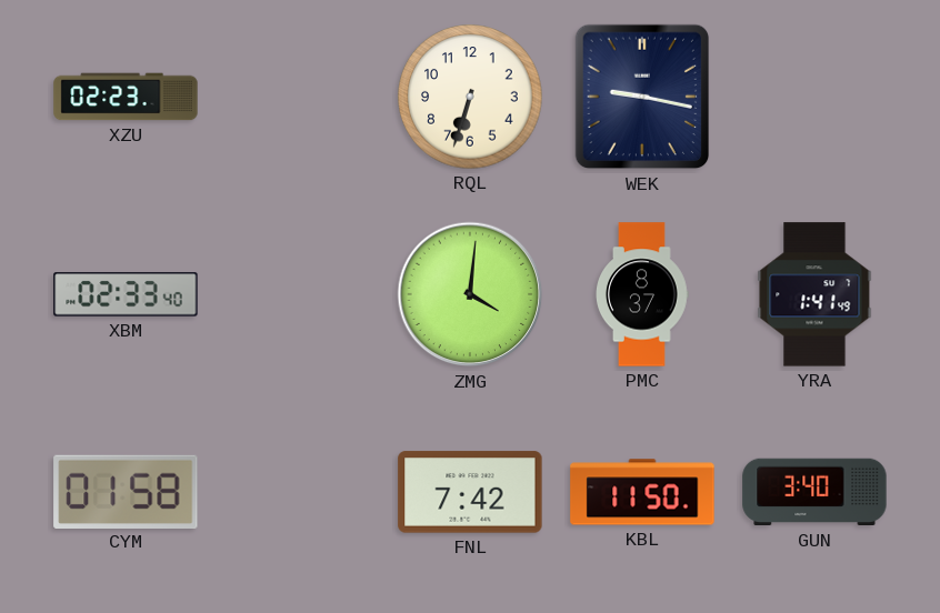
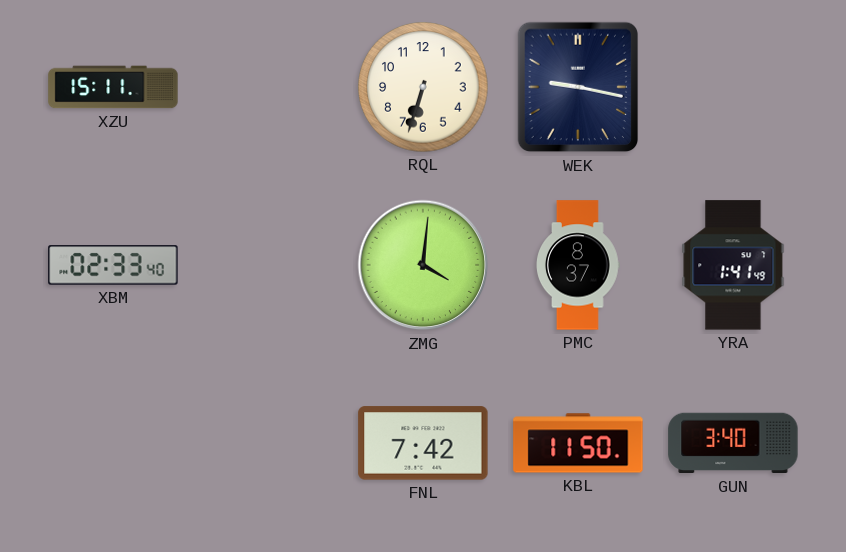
XZU: 02:23 -> 15:11 (113, 87)
CYM: 01:58 -> none (126, 491)
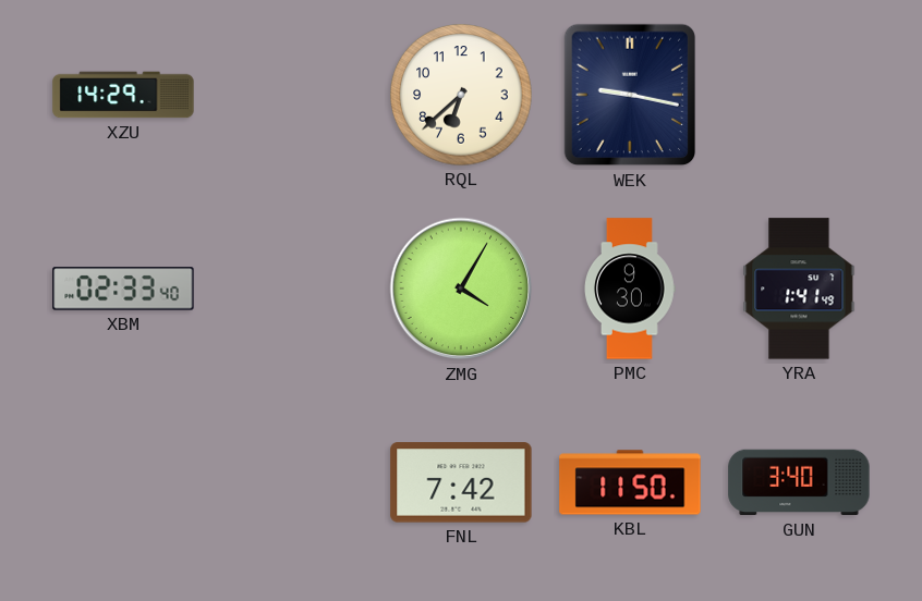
XZU: 15:11 -> 14:29 (123, 95)
RQL: 6:33 -> 6:38 (461, 95)
ZMG: 4:01 -> 4:05 (461, 289)
PMC: 8:37 -> 9:30 (631, 289)
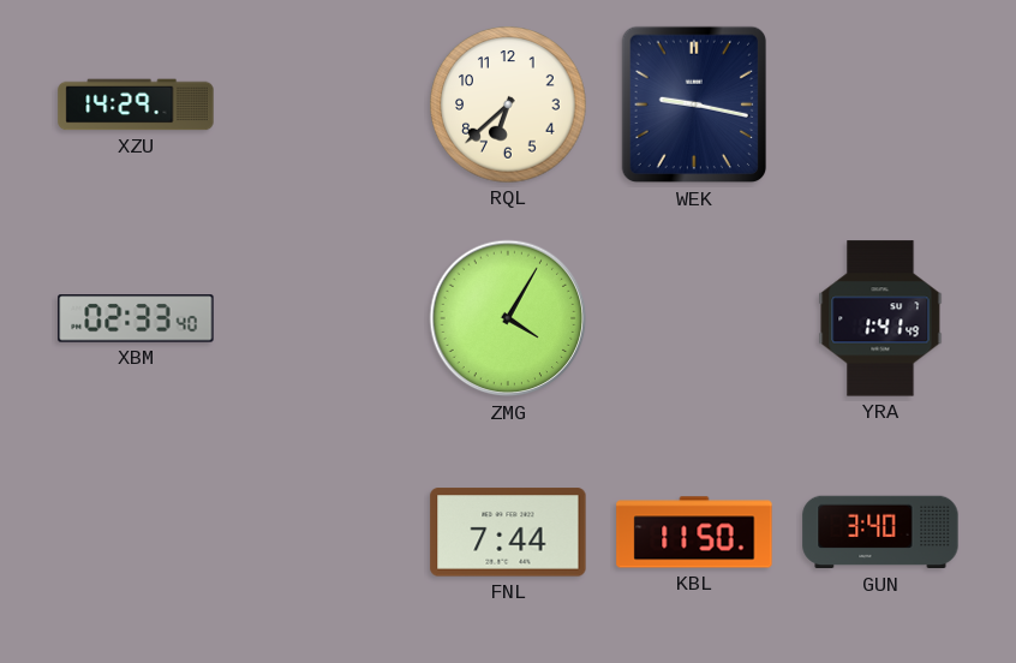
PMC: 9:30 -> none (631, 289)
FNL: 7:42 -> 7:44 (508, 532)
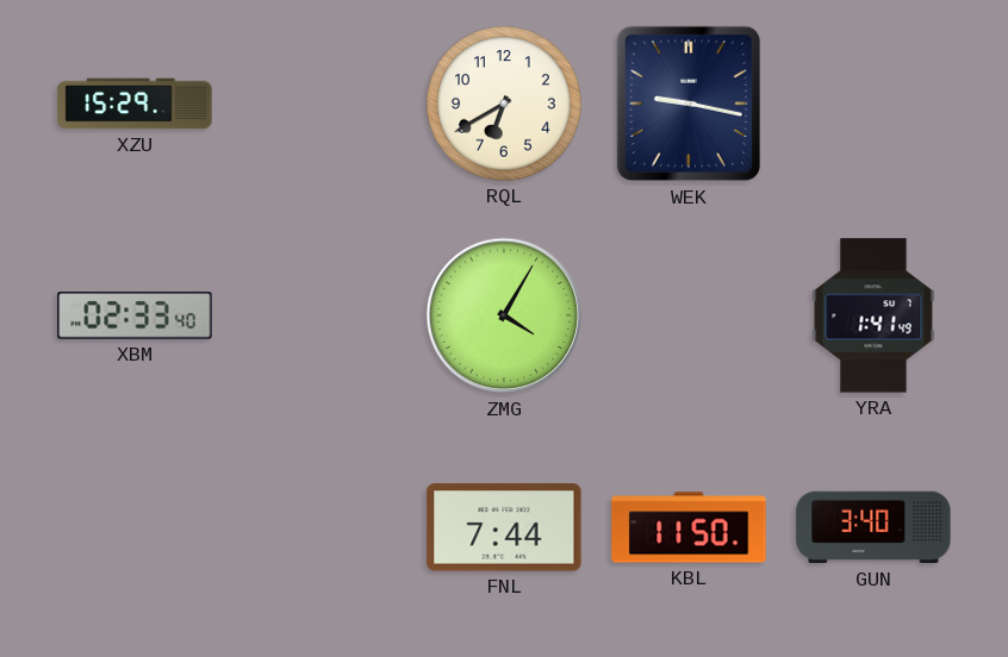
XZU: 14:29 -> 15:29 (135, 104)
RQL: 6:38 -> 6:40 (504, 104)
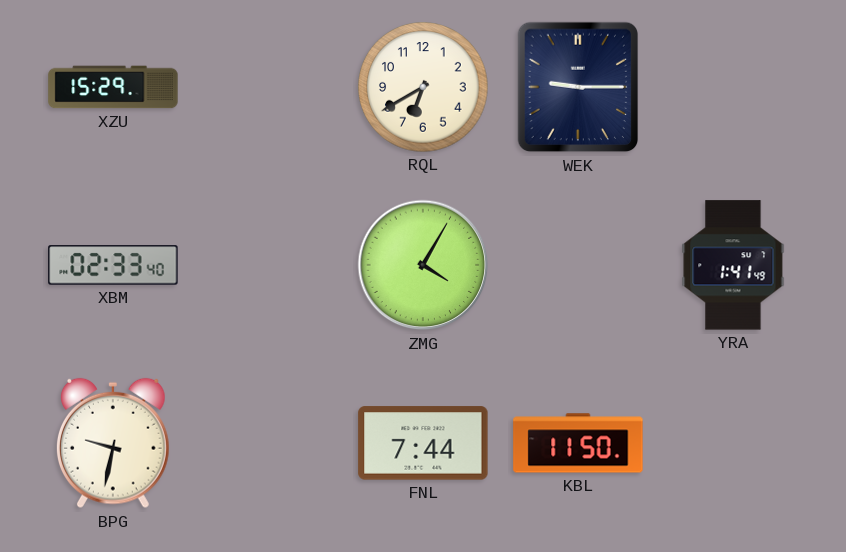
WEK: 9:17 -> 9:15 (578, 87)
BPG: none -> 9:32 (114, 443)
GUN: 3:40 -> none (873, 527)
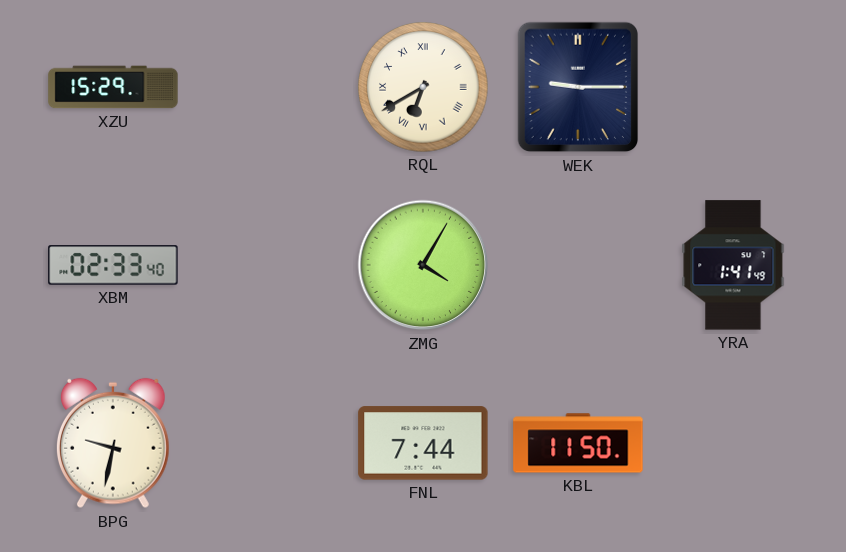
RQL numerals: Arabic -> Roman (423, 87)
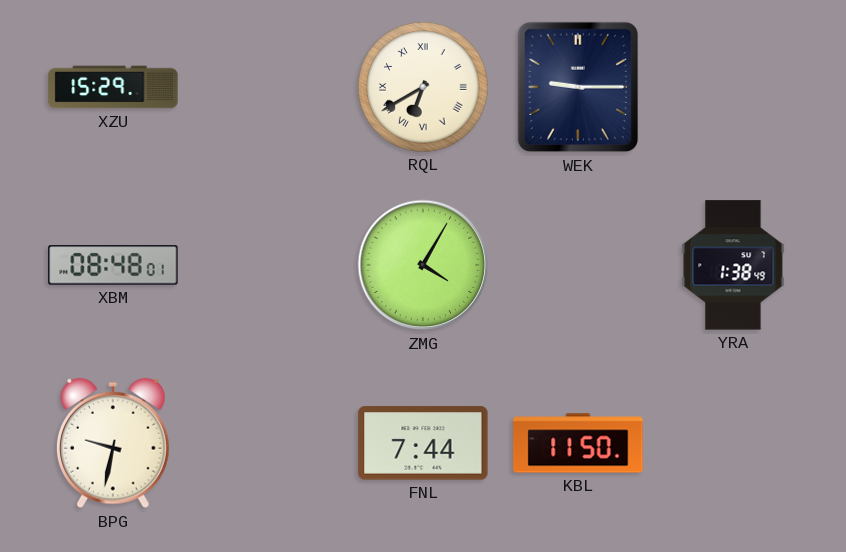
XBM: 02:33 -> 08:48 (113, 265)
YRA: 1:41 -> 1:38 (733, 265)
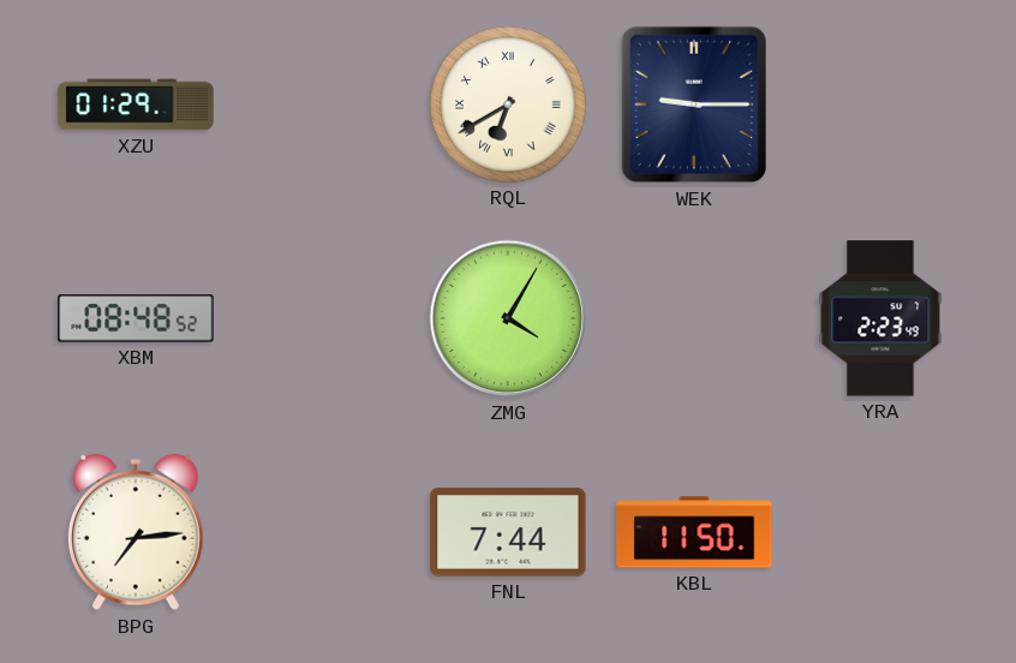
XZU: 15:29 -> 01:29 (136, 104)
XBM: 08:48:01 -> 08:48:52 (136, 318)
YRA: 1:38 -> 2:23 (880, 318)
BPG: 9:32 -> 7:14 (137, 532)
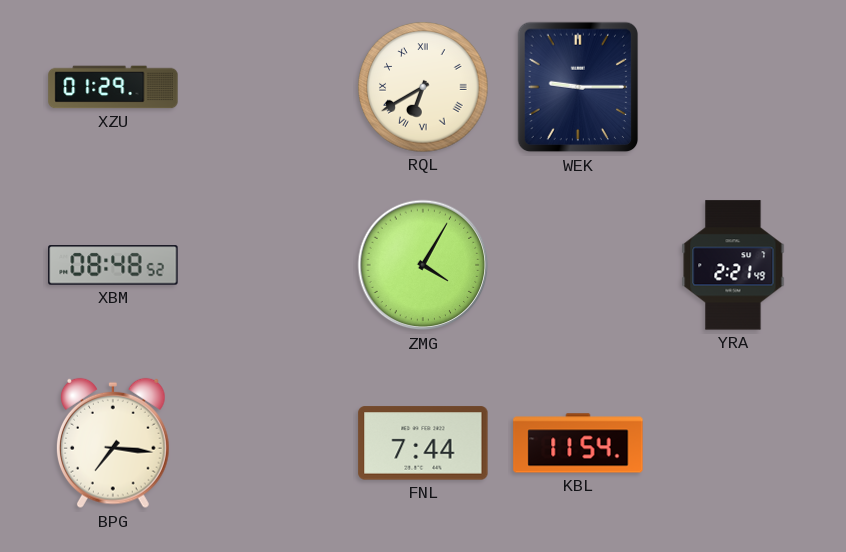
YRA: 2:23 -> 2:21 (733, 265)
BPG: 7:14 -> 7:16 (114, 443)
KBL: 11:50 -> 11:54 (578, 443)
